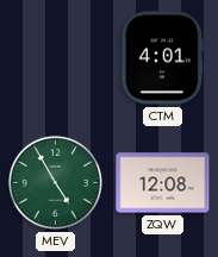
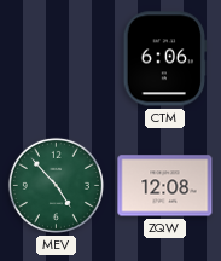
CTM: 4:01 -> 6:06 (165, 59)
MEV: 4:55 -> 4:53 (56, 185)
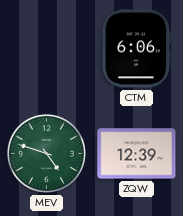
MEV: 4:53 -> 4:48 (46, 153)
ZQW: 12:08 -> 12:39 (137, 154)
